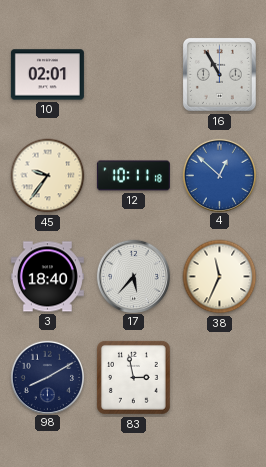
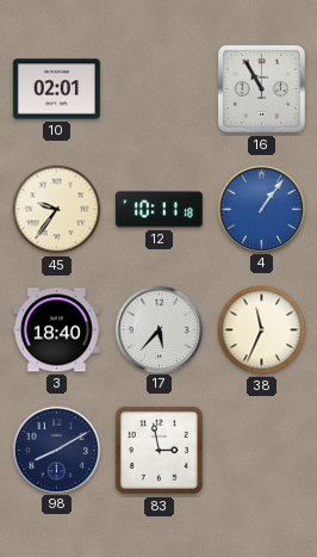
4: 12:52 -> 1:06 (261, 209)
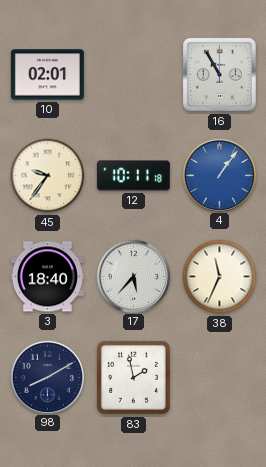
83: 2:58 -> 1:58 (133, 377)
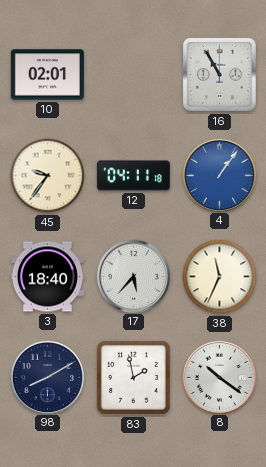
12: 10:11 -> 04:11 (133, 176)
8: none -> 10:21 (219, 377)
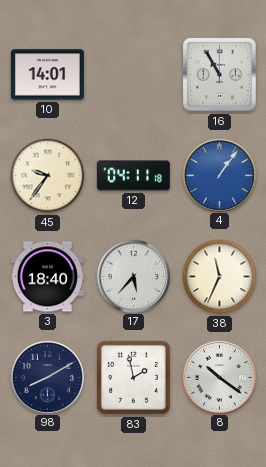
10: 02:01 -> 14:01 (47, 75)
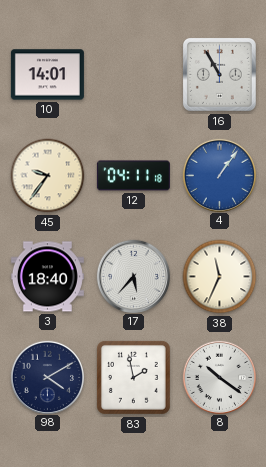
98: 8:10 -> 4:10 (47, 377)
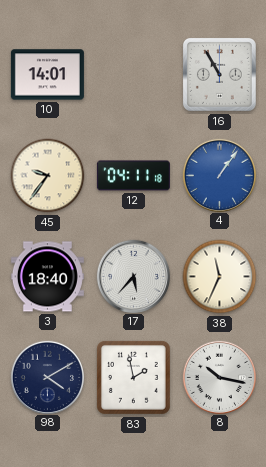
8: 10:21 -> 10:17 (219, 377)
